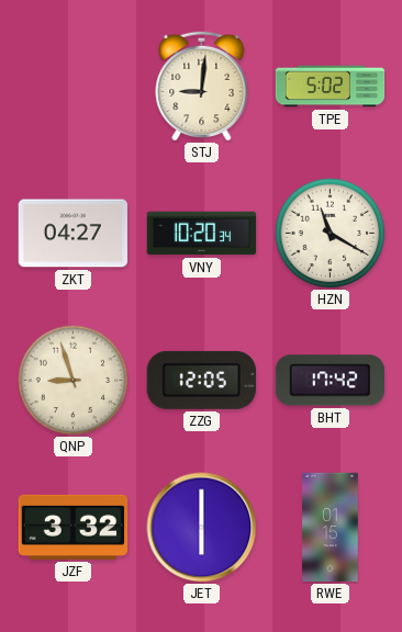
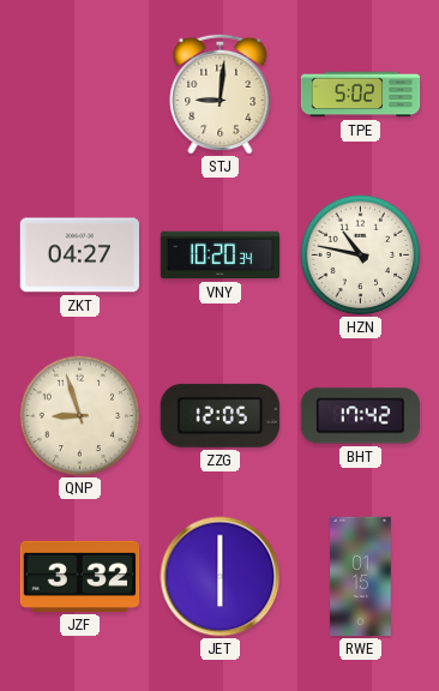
HZN: 11:20 -> 10:47 (361, 256)
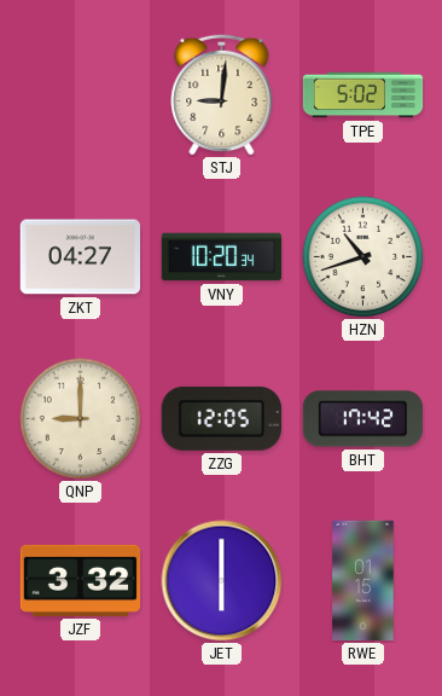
HZN: 10:47 -> 10:42 (364, 257)
QNP: 8:57 -> 9:00 (81, 419)
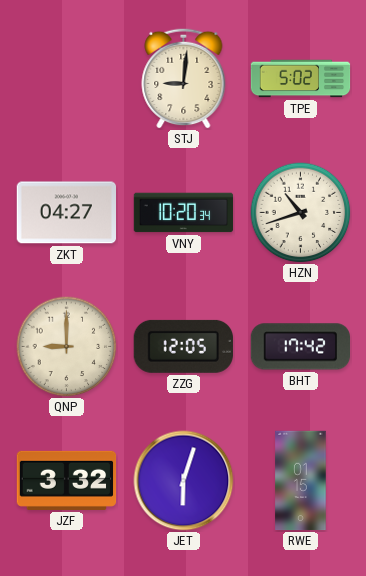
JET: 6:00 -> 6:03 (184, 481)
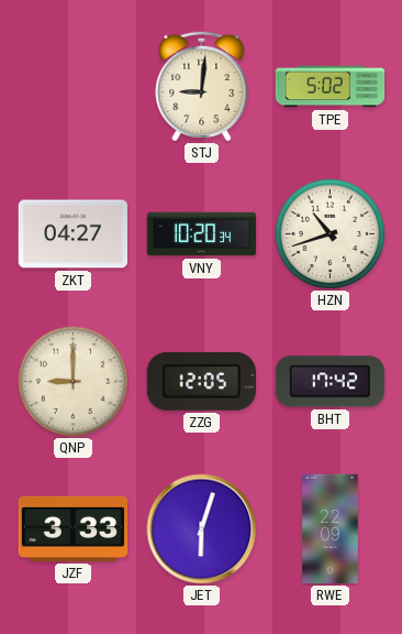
JZF: 3:32 -> 3:33 (74, 528)
RWE: 01:15 -> 22:09 (331, 529)
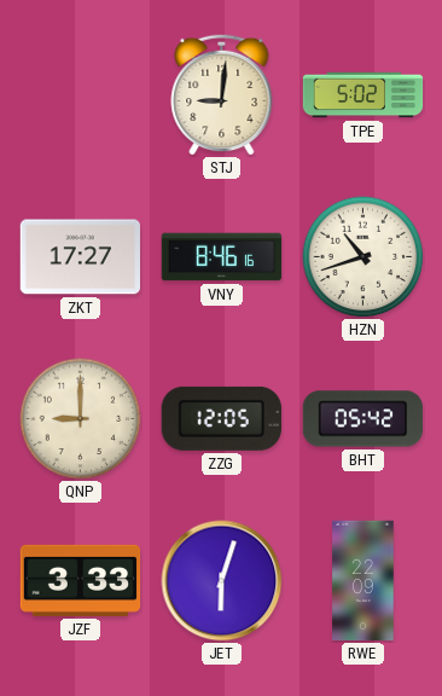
ZKT: 04:27 -> 17:27 (80, 257)
VNY: 10:20 -> 8:46 (222, 257)
BHT: 17:42 -> 05:42 (362, 419)
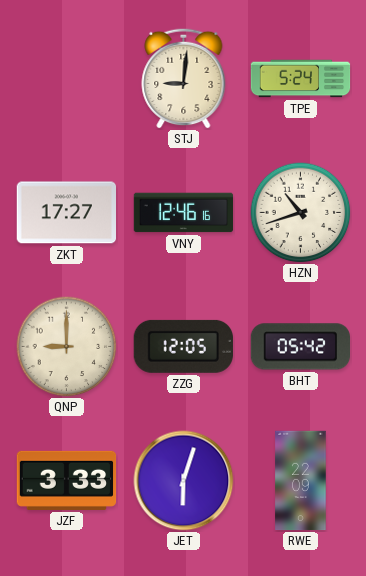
TPE: 5:02 -> 5:24 (301, 79)
VNY: 8:46 -> 12:46 (184, 213)
